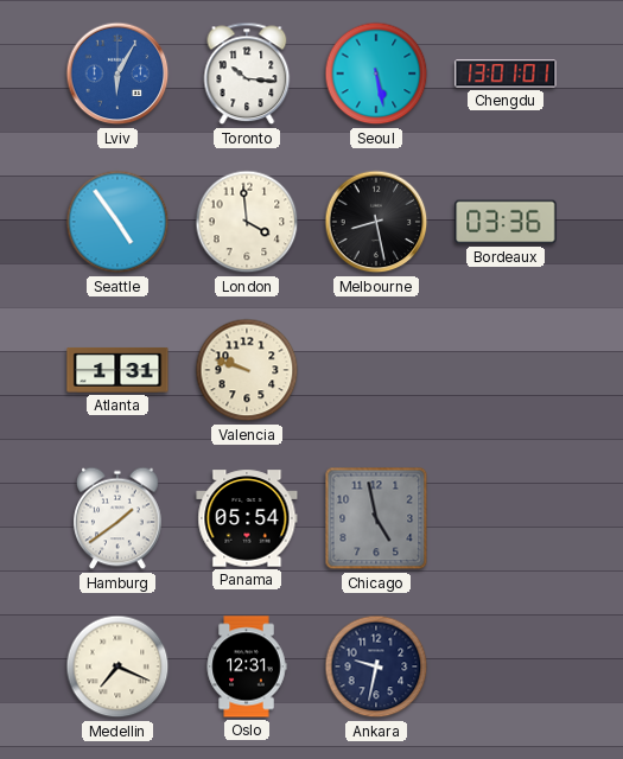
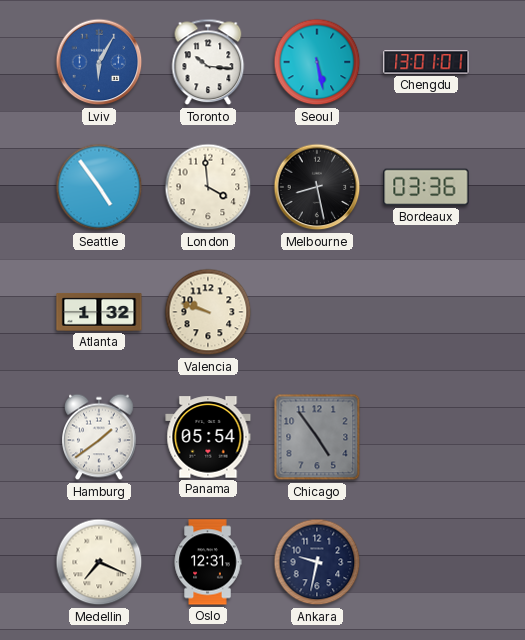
Atlanta: 1:31 -> 1:32 (99, 312)
Chicago: 4:58 -> 4:54 (317, 437)
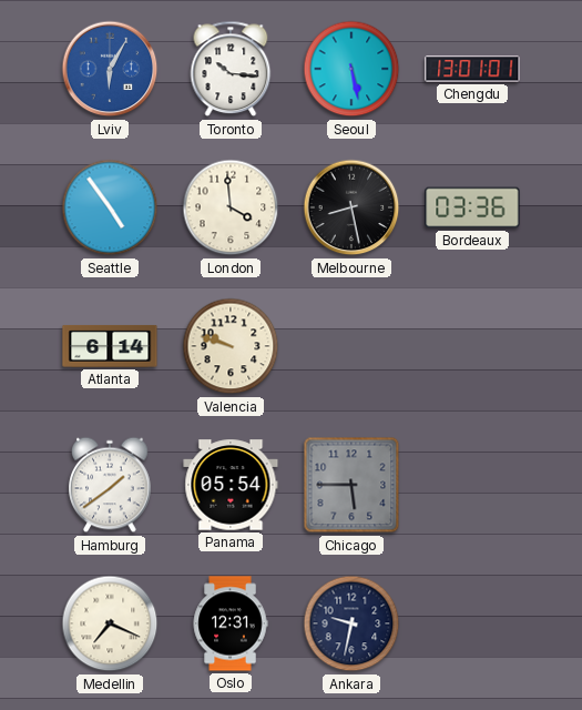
Atlanta: 1:32 -> 6:14 (110, 346)
Chicago: 4:54 -> 5:45 (351, 485)
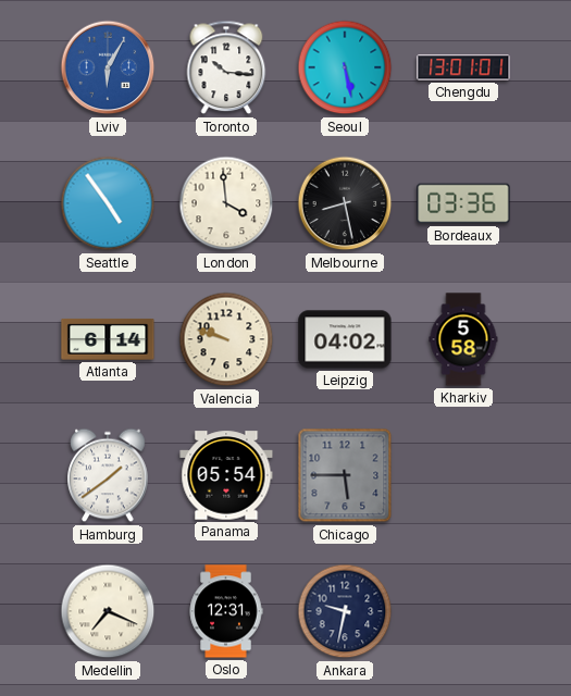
Leipzig: none -> 04:02 (345, 339)
Kharkiv: none -> 5:58 (463, 339)
